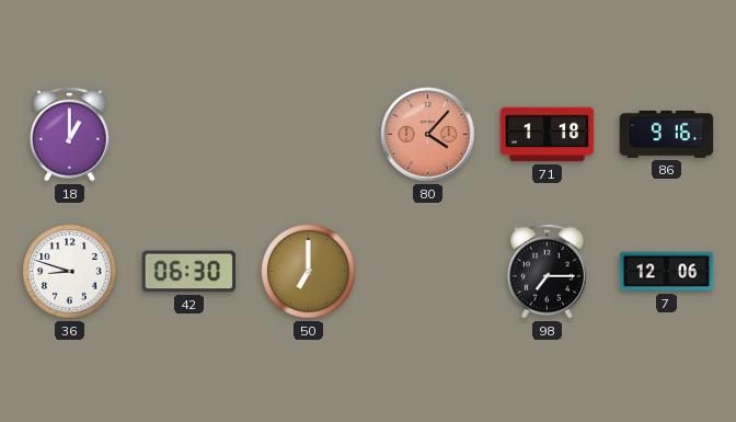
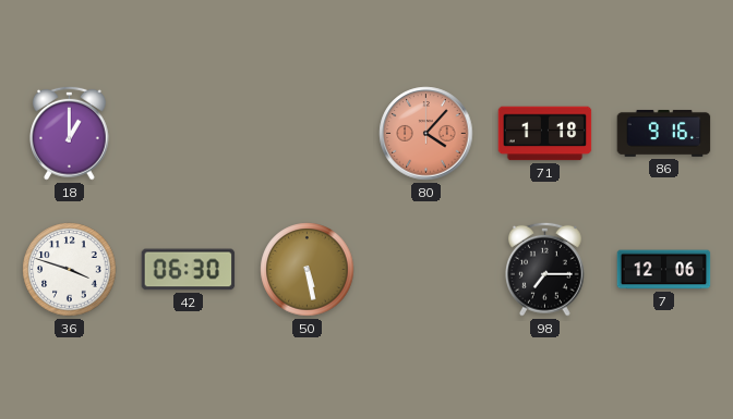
36: 8:48 -> 3:48 (70, 270)
50: 7:00 -> 5:28 (308, 270)
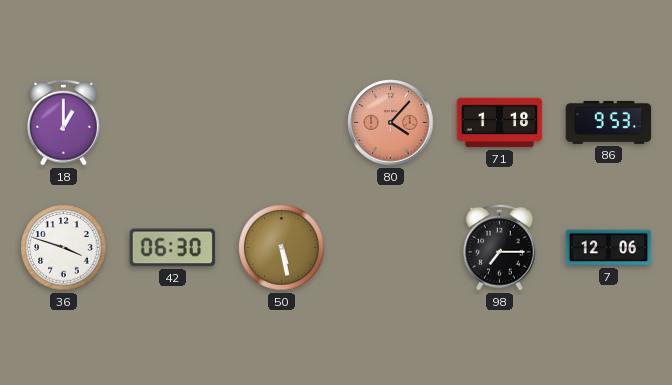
86: 9:16 -> 9:53 (609, 123)
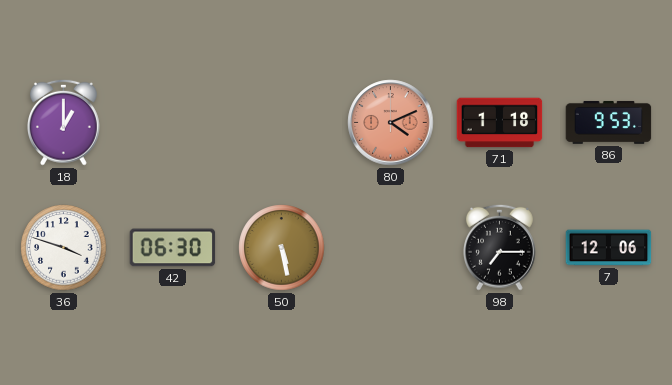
80: 4:07 -> 4:11 (391, 123)
